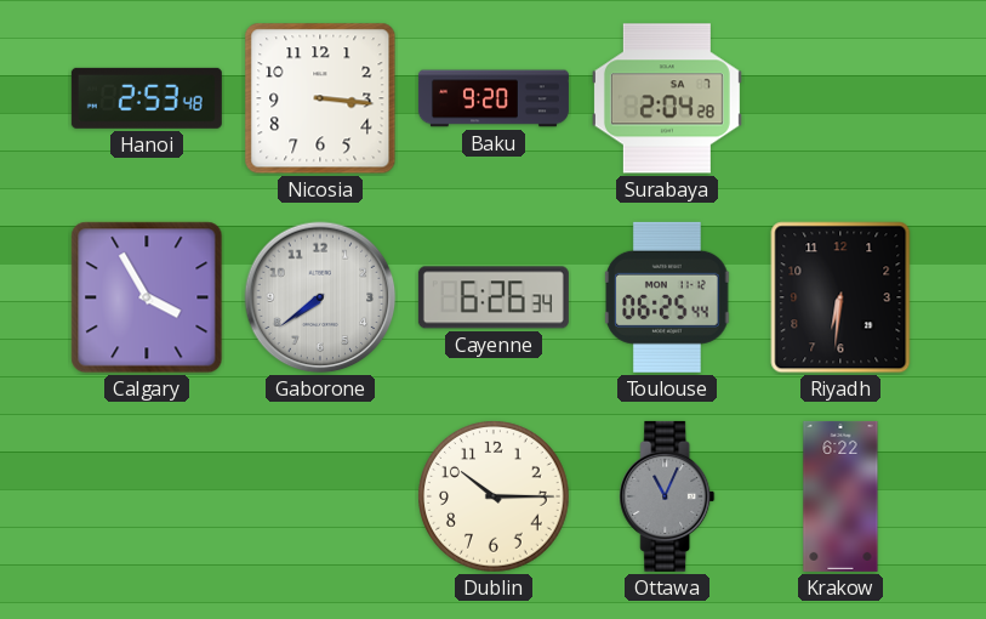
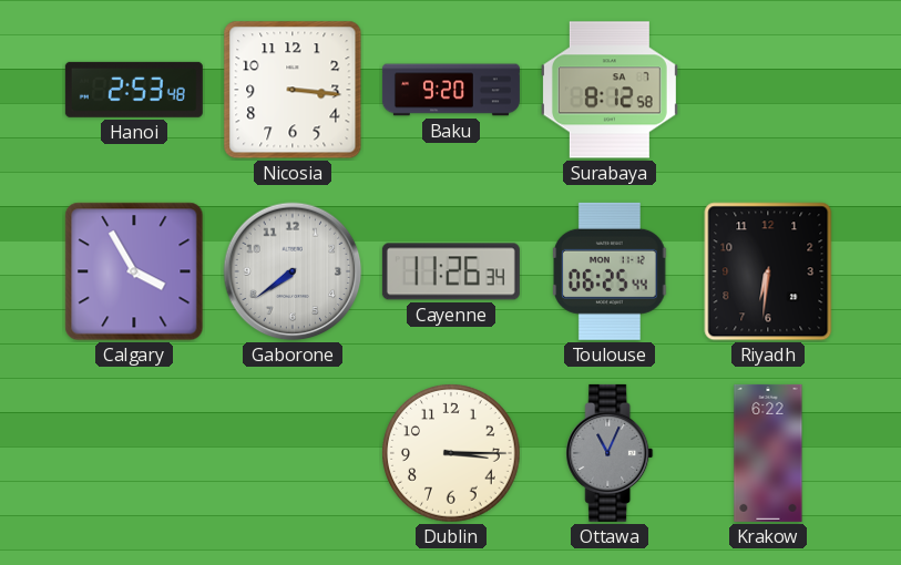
Surabaya: 2:04 -> 8:12 (610, 90)
Cayenne: 6:26 -> 11:26 (451, 271)
Dublin: 10:15 -> 3:15 (451, 453)
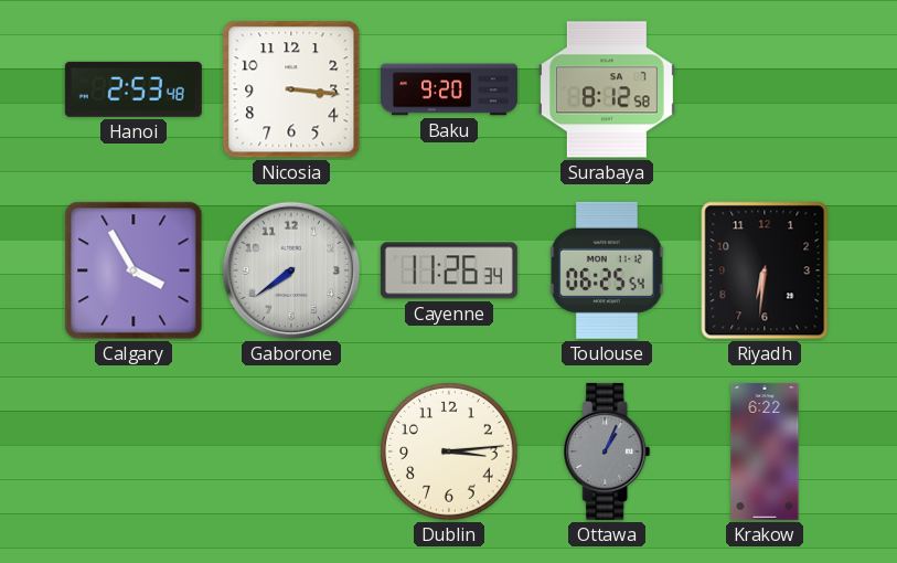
Toulouse: 06:25:44 -> 06:25:54 (607, 270)
Dublin: 3:15 -> 3:14 (449, 452)
Ottawa: 11:04 -> 1:04 (607, 452)
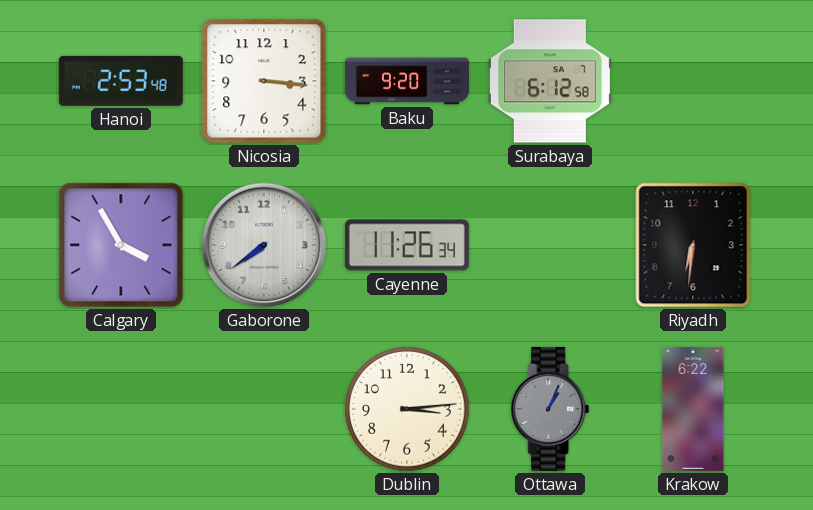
Surabaya: 8:12 -> 6:12 (550, 81)
Toulouse: 06:25 -> none (607, 270)
